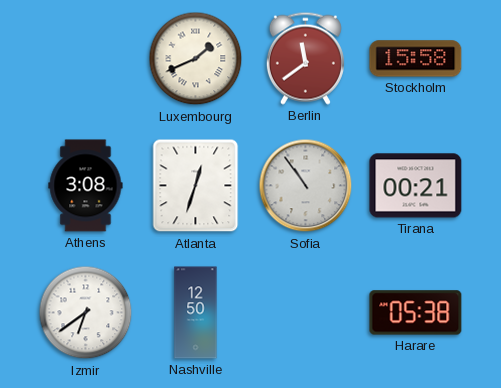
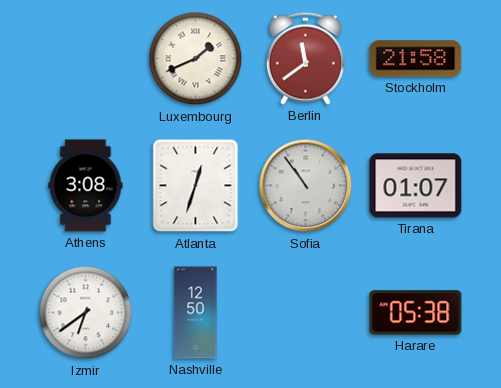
Stockholm: 15:58 -> 21:58 (416, 59)
Tirana: 00:21 -> 01:07 (416, 186)
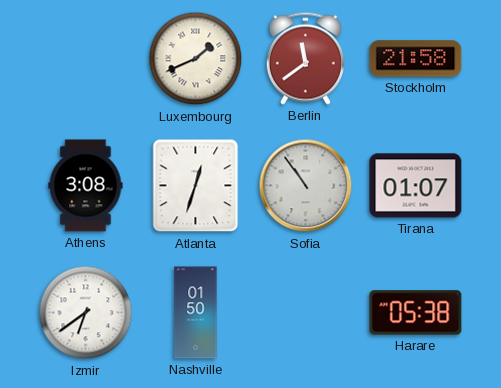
Nashville: 12:50 -> 01:50 (196, 313)
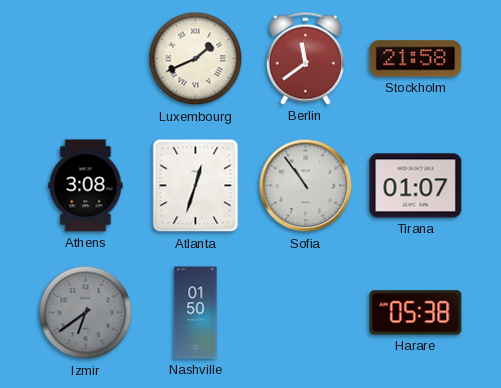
Izmir dial: white -> grey (86, 313)
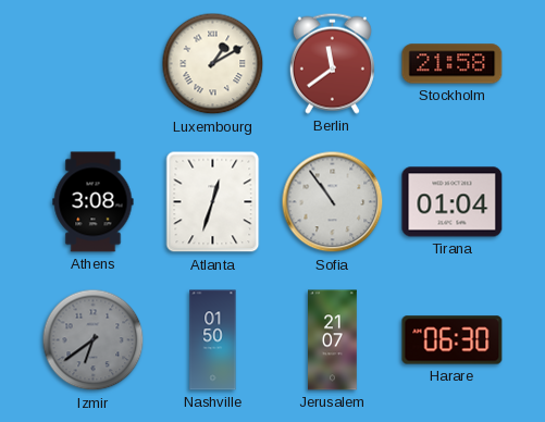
Luxembourg: 1:41 -> 1:10 (213, 64)
Tirana: 01:07 -> 01:04 (453, 202)
Jerusalem: none -> 21:07 (333, 340)
Harare: 05:38 -> 06:30 (453, 340)
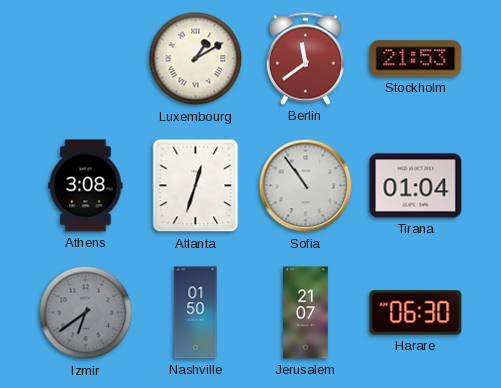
Stockholm: 21:58 -> 21:53 (416, 59)
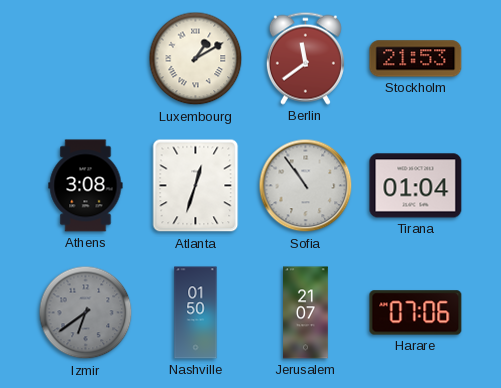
Harare: 06:30 -> 07:06 (416, 313)
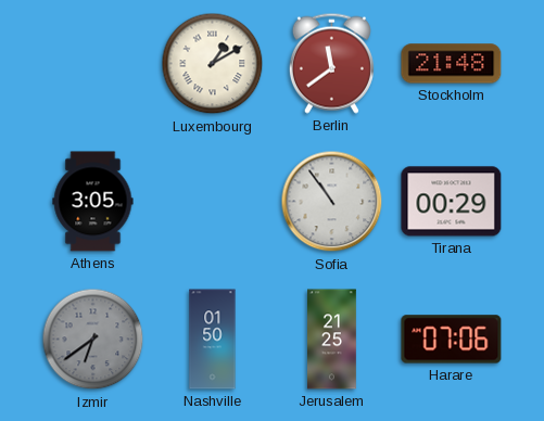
Stockholm: 21:53 -> 21:48 (452, 64)
Athens: 3:08 -> 3:05 (93, 202)
Atlanta: 12:33 -> none (196, 186)
Tirana: 01:04 -> 00:29 (452, 202)
Jerusalem: 21:07 -> 21:25 (332, 340)
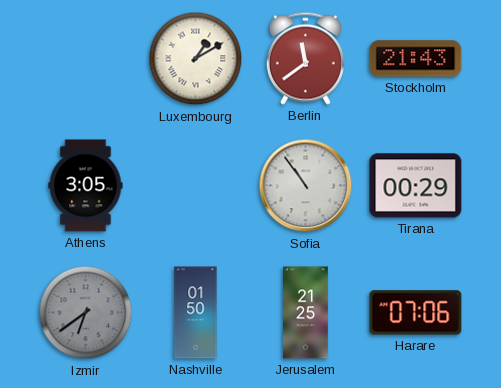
Stockholm: 21:48 -> 21:43 (416, 59)
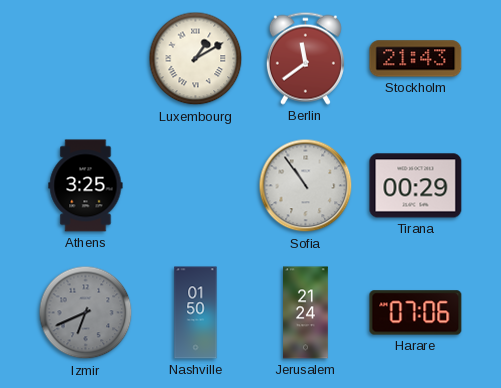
Athens: 3:05 -> 3:25 (86, 186)
Izmir: 6:39 -> 6:41 (86, 313)
Jerusalem: 21:25 -> 21:24 (306, 313)
